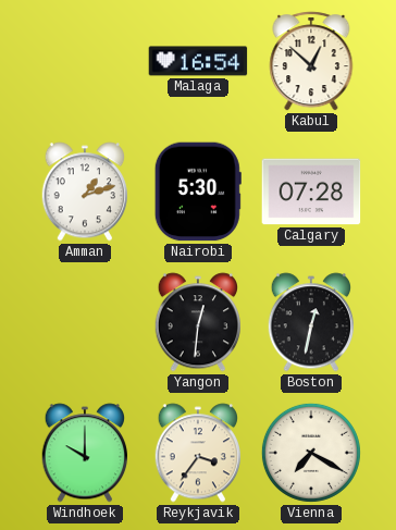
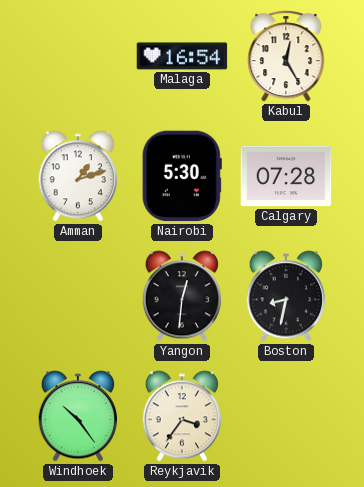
Kabul: 12:52 -> 12:25 (286, 56)
Boston: 12:32 -> 8:32 (285, 296)
Windhoek: 10:00 -> 10:24 (77, 416)
Vienna: 7:20 -> none (311, 453)
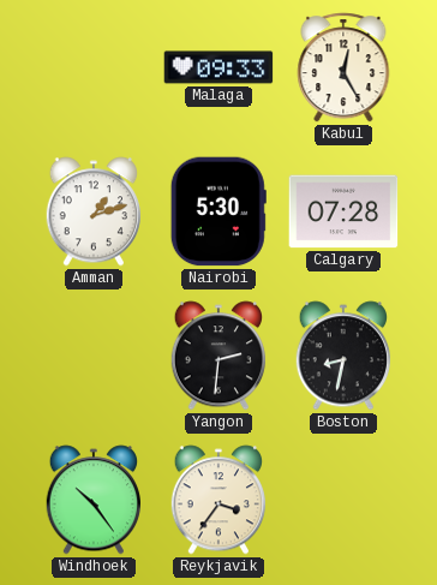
Malaga: 16:54 -> 09:33 (218, 67)
Yangon: 12:31 -> 2:31 (217, 356)
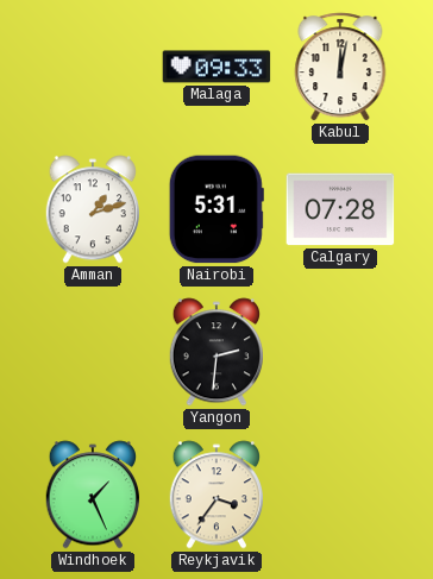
Kabul: 12:25 -> 12:02 (340, 67)
Nairobi: 5:30 -> 5:31 (216, 209)
Boston: 8:32 -> none (342, 356)
Windhoek: 10:24 -> 1:26 (92, 495)
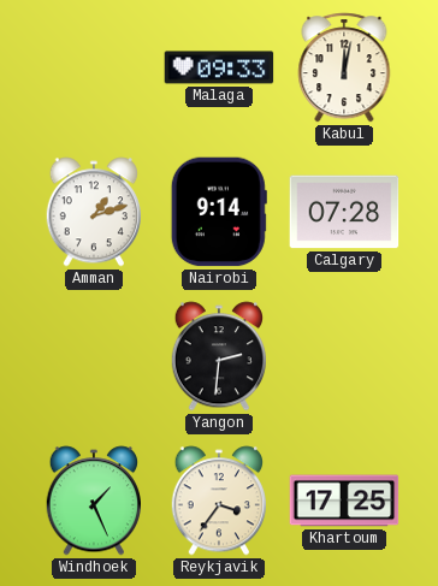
Nairobi: 5:31 -> 9:14 (219, 212)
Khartoum: none -> 17:25 (344, 501)
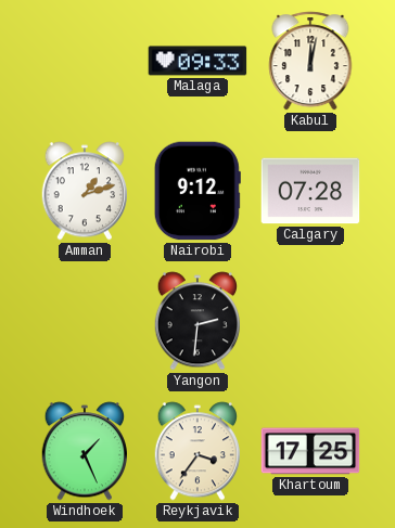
Nairobi: 9:14 -> 9:12 (197, 191)
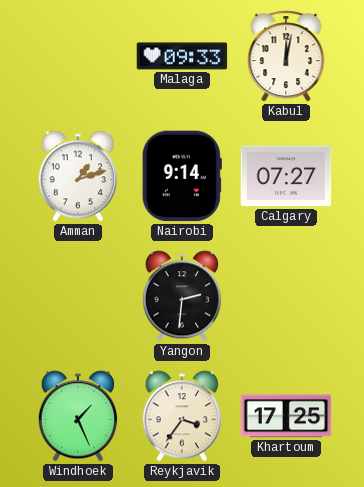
Nairobi: 9:12 -> 9:14 (182, 176)
Calgary: 07:28 -> 07:27 (286, 176)
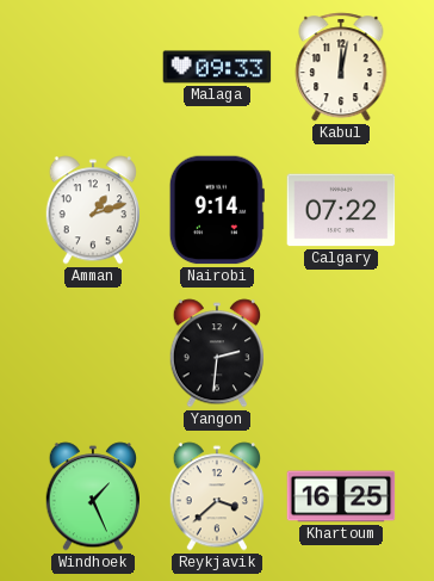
Calgary: 07:27 -> 07:22 (341, 210)
Reykjavik: 3:36 -> 3:38 (216, 496)
Khartoum: 17:25 -> 16:25 (341, 496)
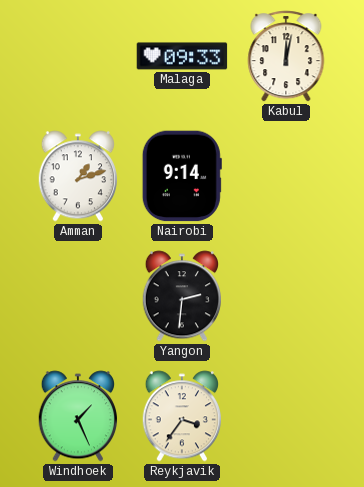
Calgary: 07:22 -> none (341, 210)
Reykjavik: 3:38 -> 3:36 (181, 416)
Khartoum: 16:25 -> none (341, 496)
